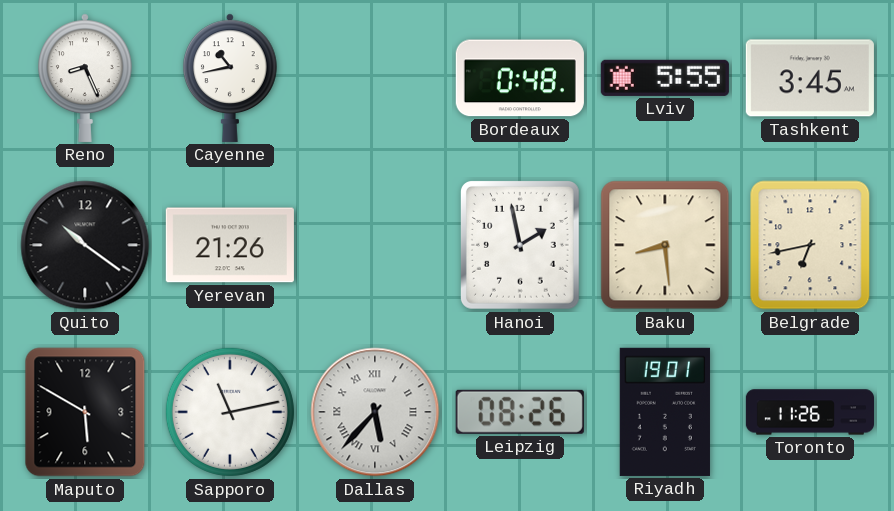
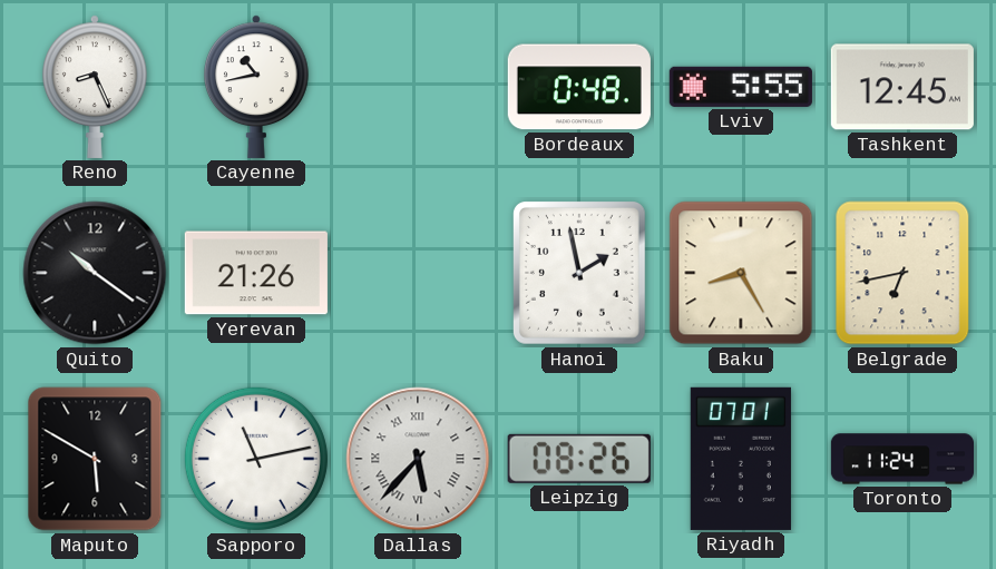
Tashkent: 3:45 -> 12:45 (902, 87)
Baku: 8:29 -> 8:25 (741, 273)
Riyadh: 19:01 -> 07:01 (741, 459)
Toronto: 11:26 -> 11:24 (901, 459)
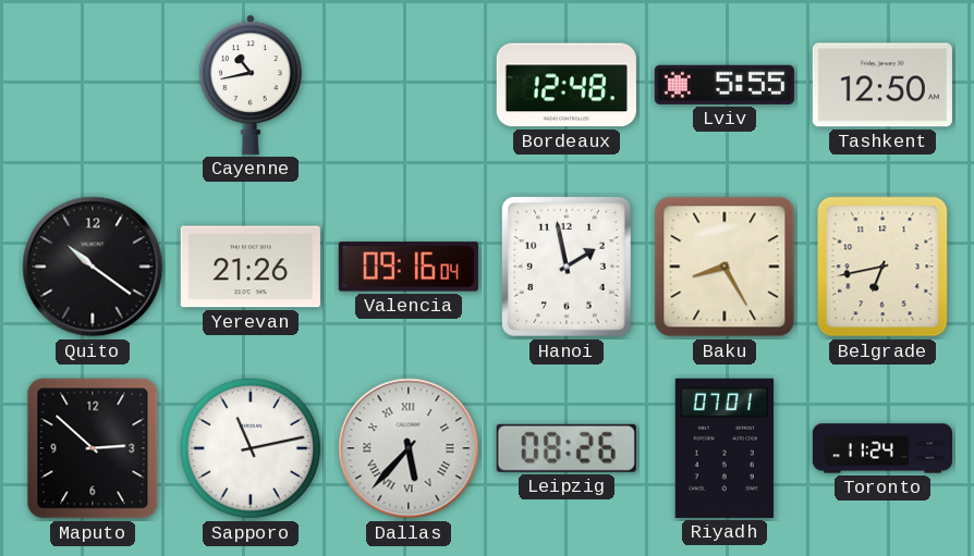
Reno: 8:26 -> none (96, 87)
Bordeaux: 0:48 -> 12:48 (567, 85)
Tashkent: 12:45 -> 12:50 (882, 85)
Valencia: none -> 09:16 (409, 267)
Maputo: 5:50 -> 2:52 (93, 448)
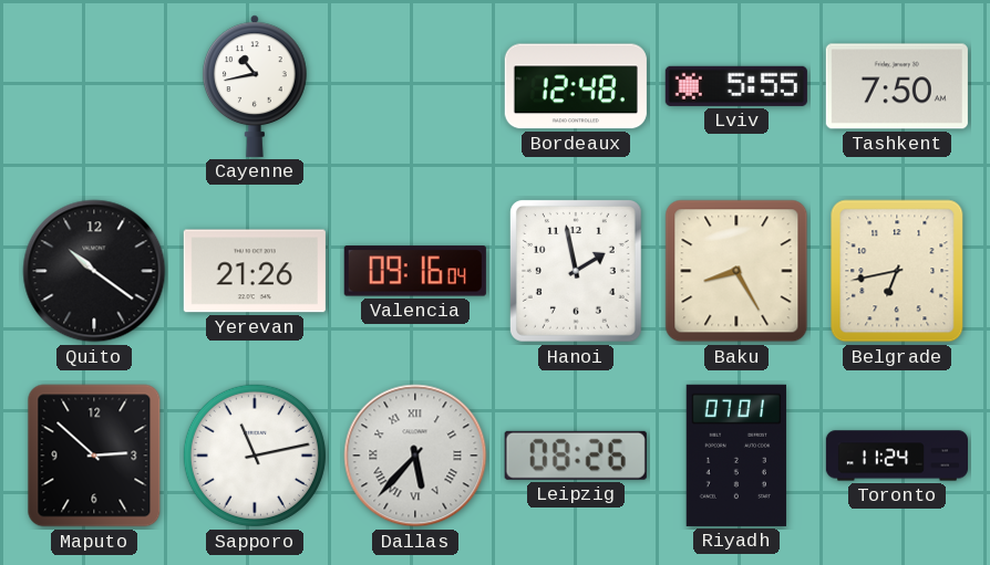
Tashkent: 12:50 -> 7:50 (897, 86)
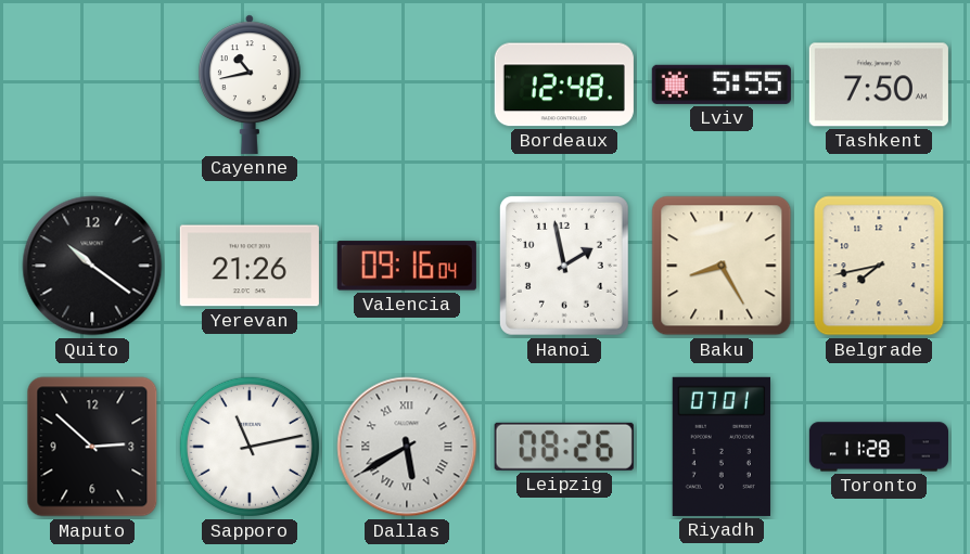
Belgrade: 6:43 -> 7:43 (879, 266)
Dallas: 5:37 -> 5:40 (407, 447)
Toronto: 11:24 -> 11:28 (878, 447)
